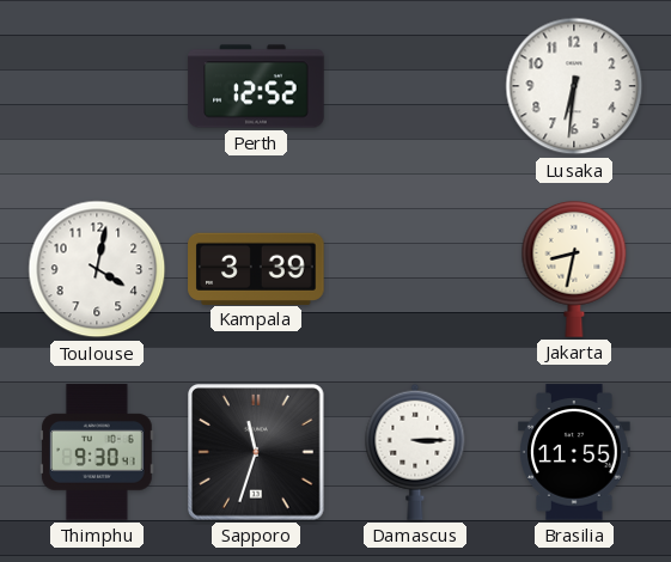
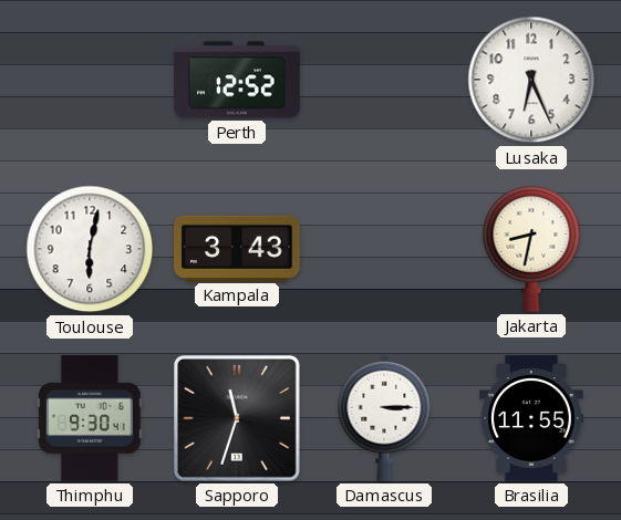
Lusaka: 6:31 -> 6:26 (531, 80)
Toulouse: 4:02 -> 6:02 (90, 249)
Kampala: 3:39 -> 3:43 (237, 248)
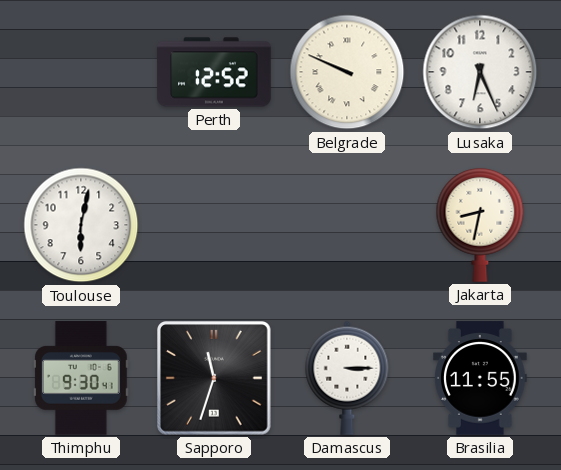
Belgrade: none -> 9:49 (347, 72)
Kampala: 3:43 -> none (237, 248)
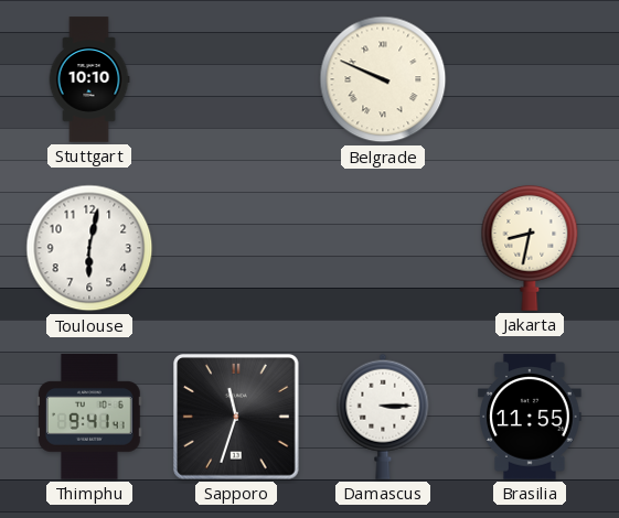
Stuttgart: none -> 10:10 (89, 79)
Perth: 12:52 -> none (214, 72)
Lusaka: 6:26 -> none (480, 72)
Thimphu: 9:30 -> 9:41 (90, 417)
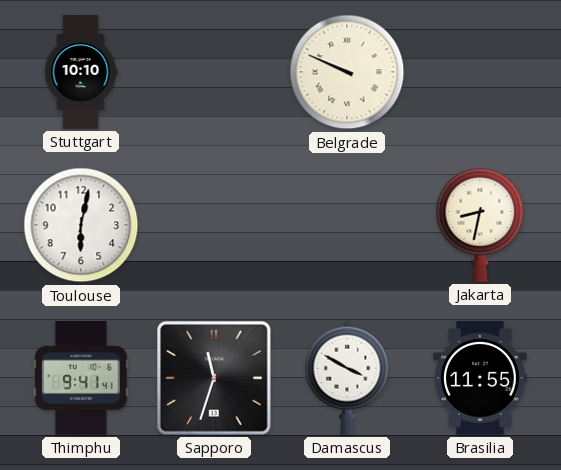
Damascus: 3:15 -> 3:50 (347, 378)
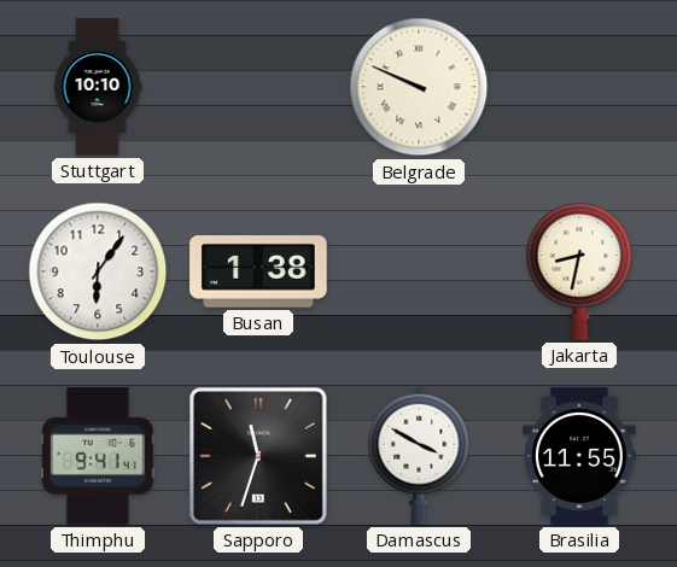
Toulouse: 6:02 -> 6:06 (98, 271)
Busan: none -> 1:38 (258, 271)
